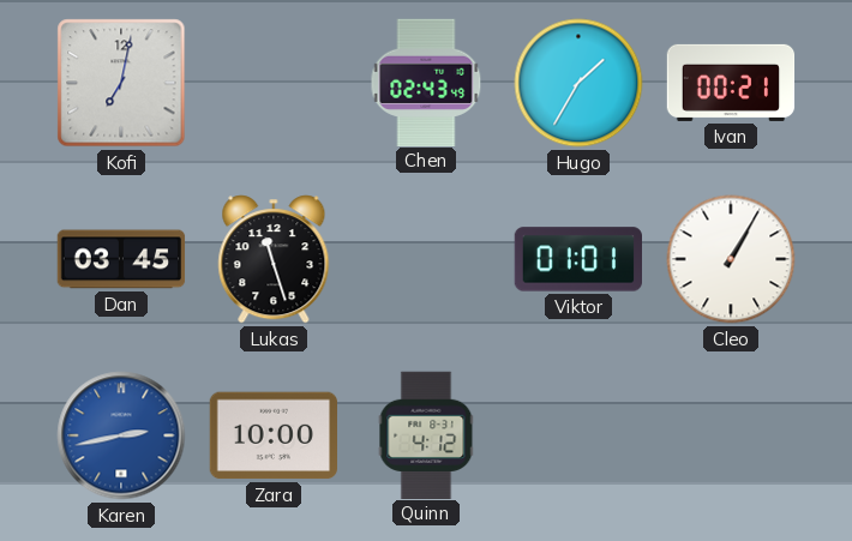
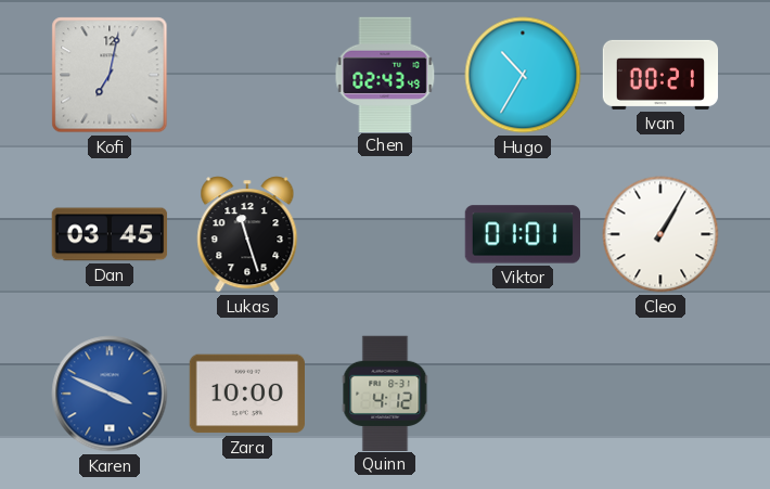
Hugo: 1:35 -> 10:35 (523, 75)
Karen: 2:43 -> 3:49 (110, 394)
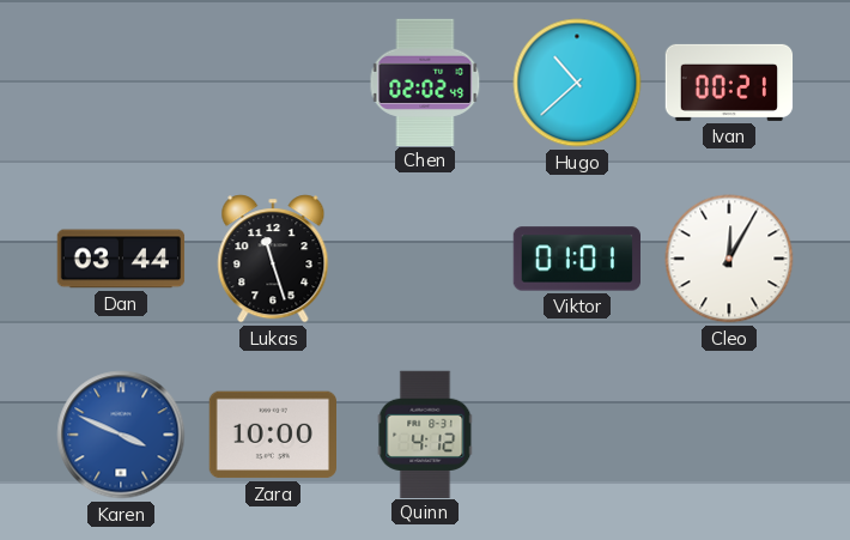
Kofi: 7:02 -> none (110, 75)
Chen: 02:43 -> 02:02 (425, 81)
Hugo: 10:35 -> 10:38 (577, 83)
Dan: 03:45 -> 03:44 (121, 259)
Cleo: 1:05 -> 12:05 (729, 259)
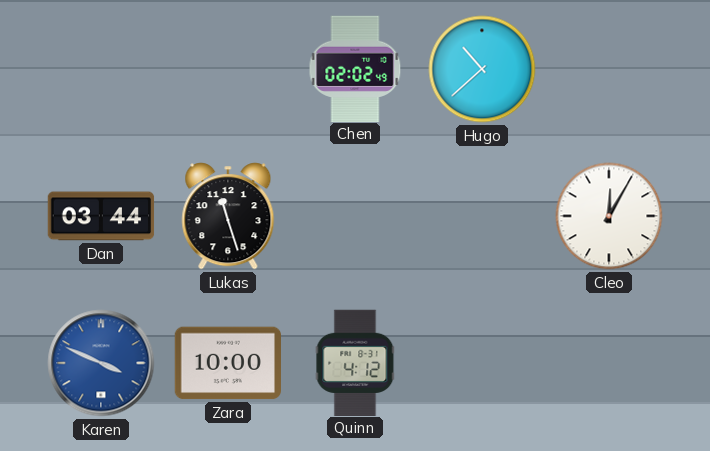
Ivan: 00:21 -> none (729, 83)
Viktor: 01:01 -> none (576, 259)
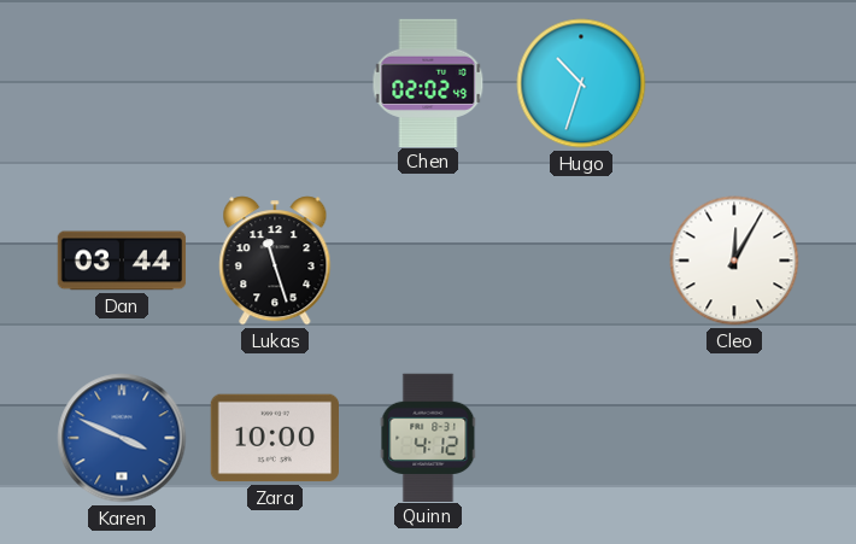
Hugo: 10:38 -> 10:33 (581, 83)
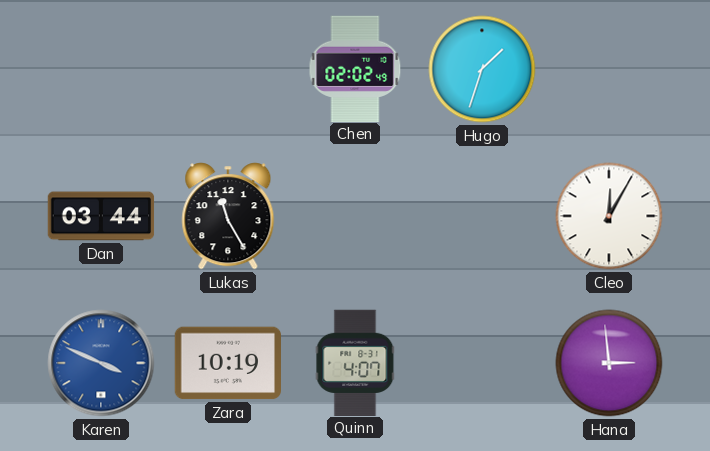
Hugo: 10:33 -> 1:33 (482, 69)
Lukas: 11:27 -> 11:25 (228, 216)
Zara: 10:00 -> 10:19 (227, 363)
Quinn: 4:12 -> 4:07 (355, 362)
Hana: none -> 2:59 (609, 363)
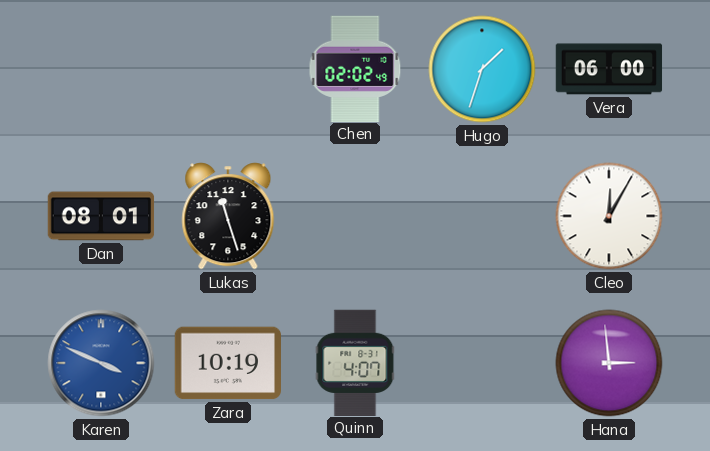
Vera: none -> 06:00 (609, 69)
Dan: 03:44 -> 08:01 (101, 216)
Lukas: 11:25 -> 11:27 (228, 216)
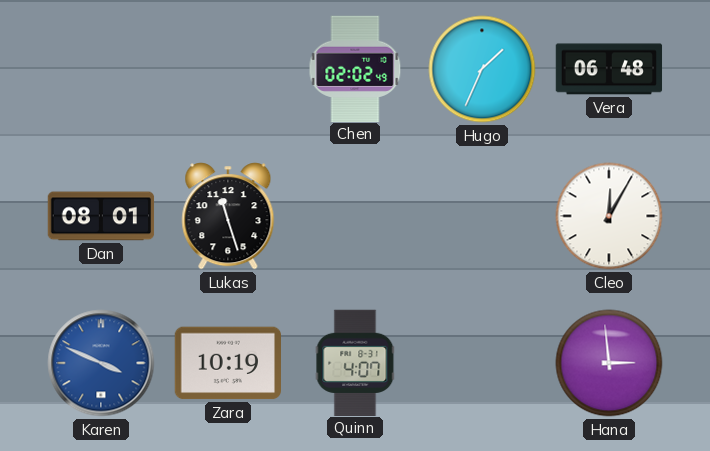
Hugo: 1:33 -> 1:34 (482, 69)
Vera: 06:00 -> 06:48 (609, 69)
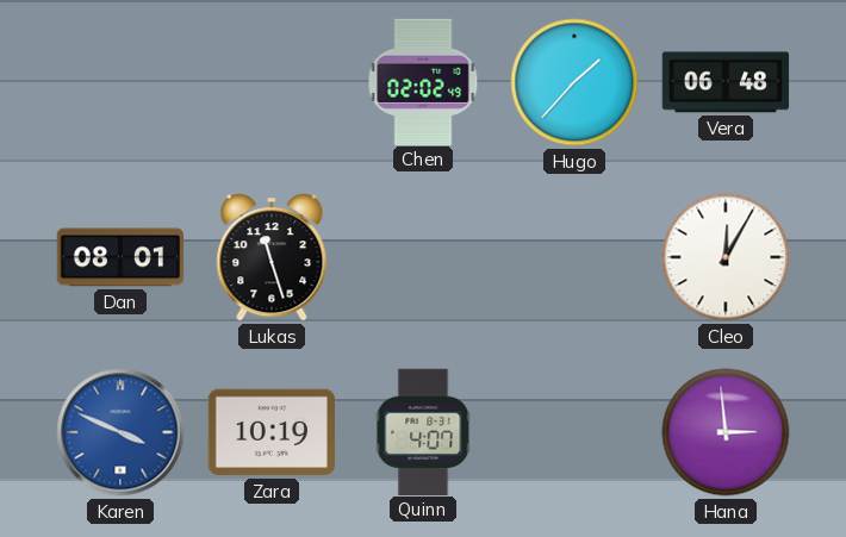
Hugo: 1:34 -> 1:37 (574, 82)
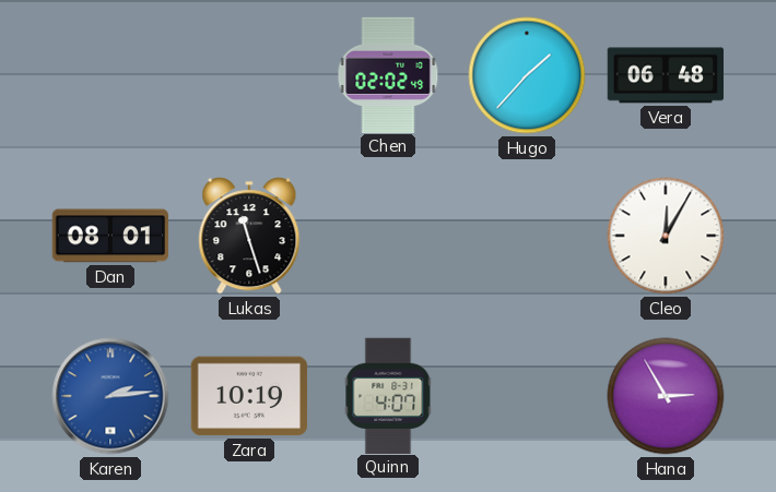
Karen: 3:49 -> 2:14 (110, 396)
Hana: 2:59 -> 2:55 (666, 396)
